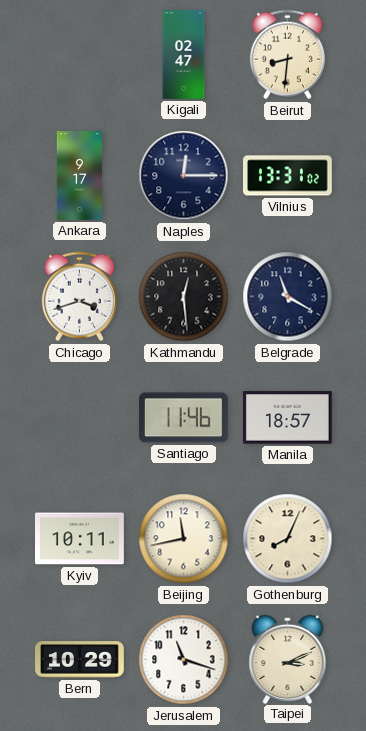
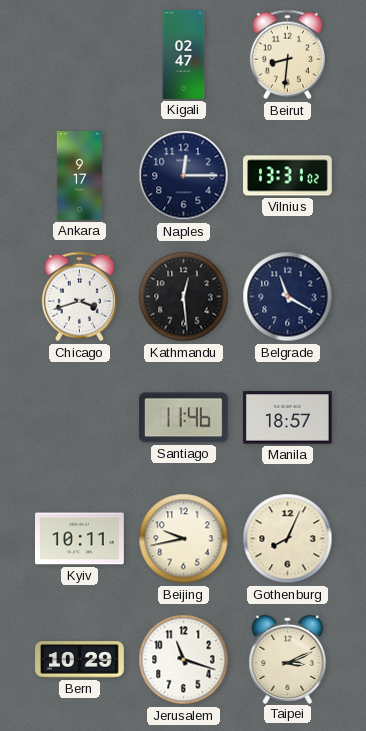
Beijing: 11:43 -> 9:43 (184, 539)
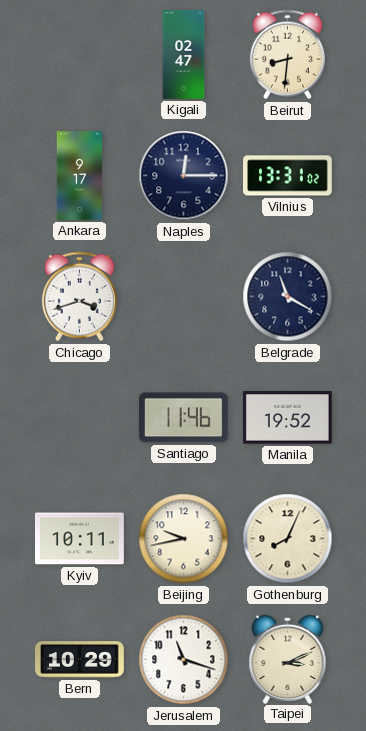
Kathmandu: 12:29 -> none (184, 297)
Manila: 18:57 -> 19:52 (288, 418)
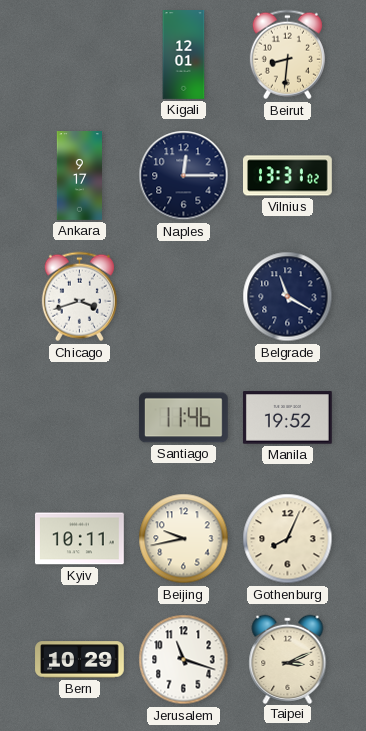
Kigali: 02:47 -> 12:01 (184, 55)
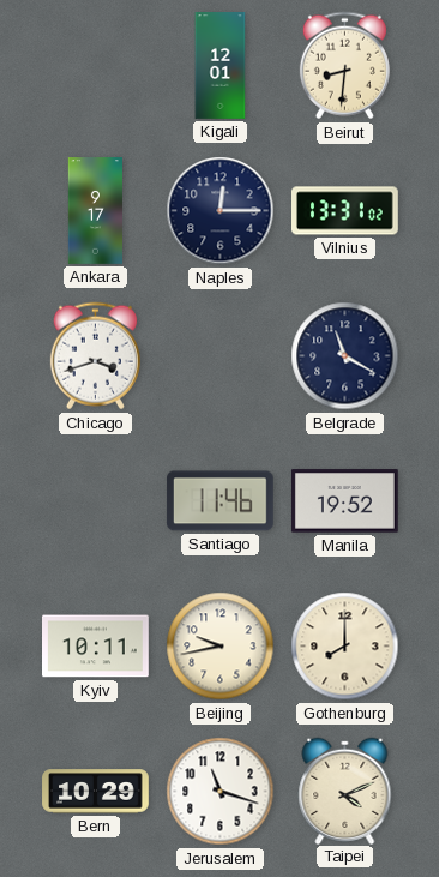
Gothenburg: 8:04 -> 8:00 (345, 647)
Taipei: 3:11 -> 4:11 (345, 791)
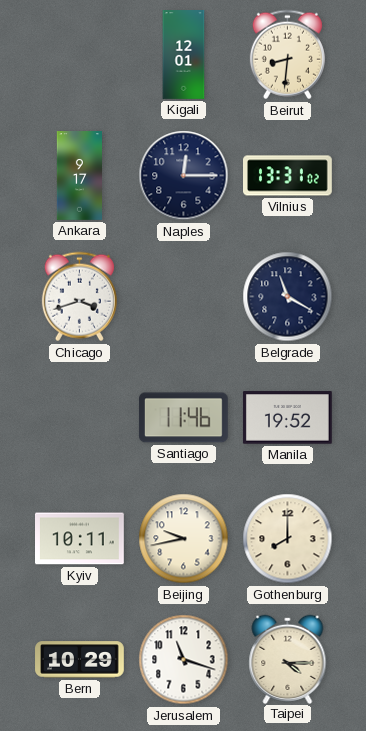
Taipei: 4:11 -> 4:15 (288, 659)
